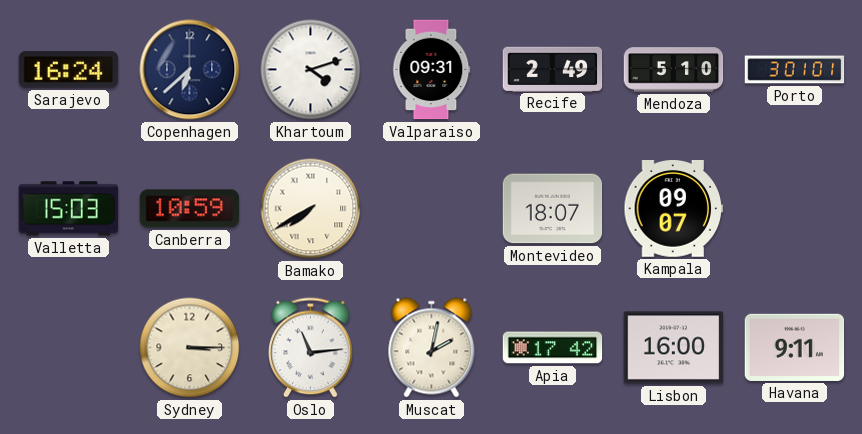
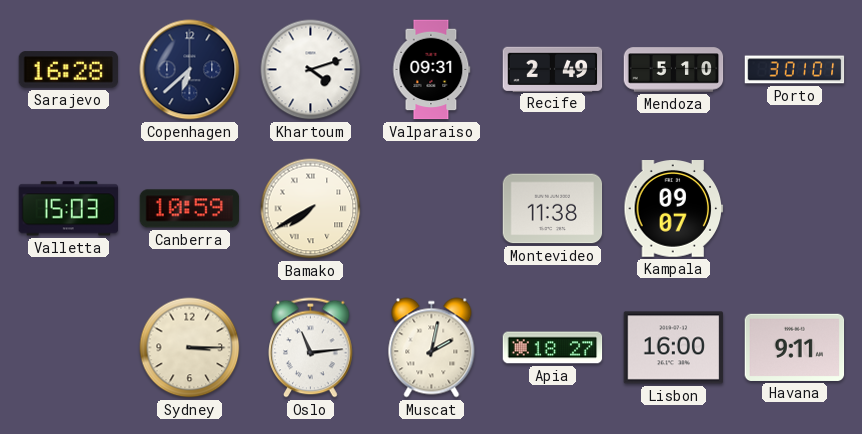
Sarajevo: 16:24 -> 16:28 (69, 70)
Montevideo: 18:07 -> 11:38 (553, 209)
Apia: 17:42 -> 18:27 (553, 348)
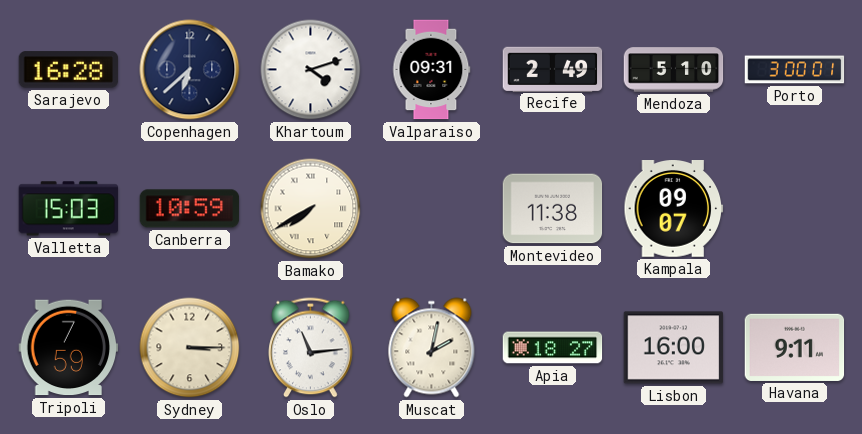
Porto: 3:01 -> 3:00 (795, 70)
Tripoli: none -> 7:59 (69, 348)
